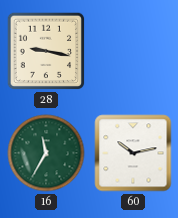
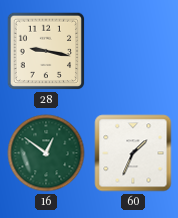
16: 11:35 -> 12:51 (46, 153)
60: 10:13 -> 1:34 (133, 153)
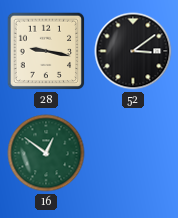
52: none -> 3:09 (133, 51)
60: 1:34 -> none (133, 153)
